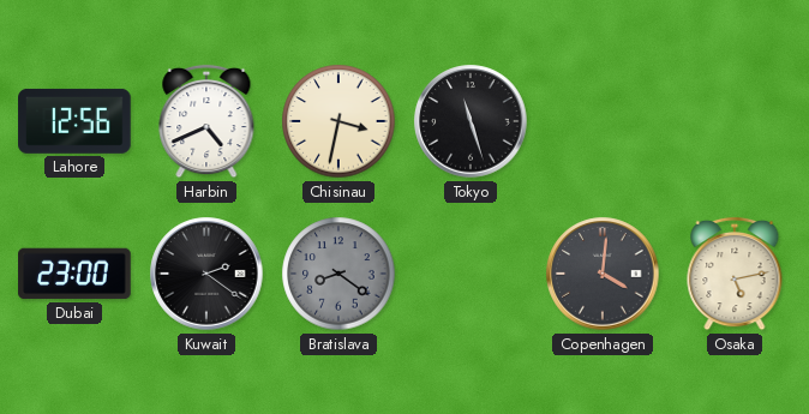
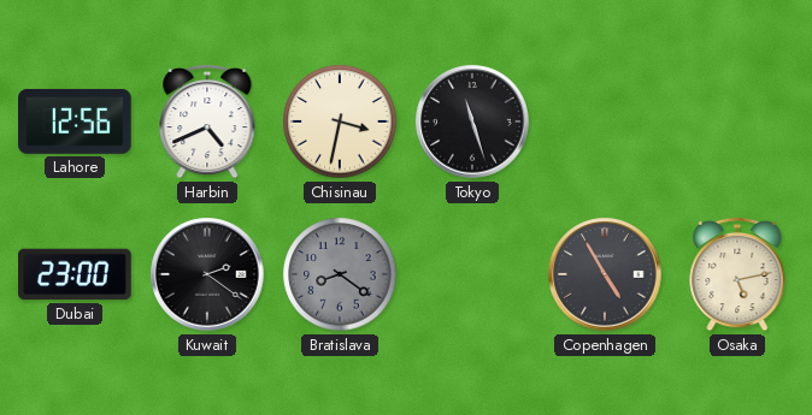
Copenhagen: 4:01 -> 4:55 (605, 274)
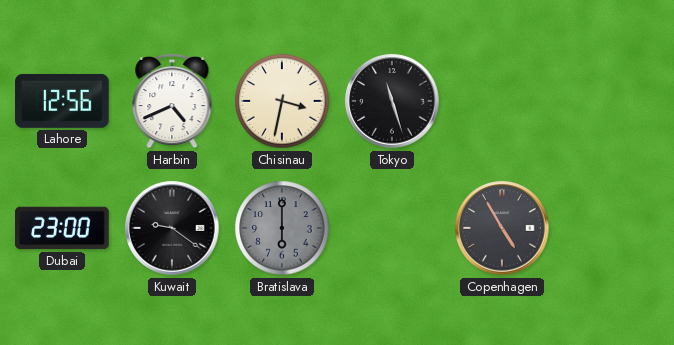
Kuwait: 2:21 -> 9:21 (172, 228)
Bratislava: 8:21 -> 6:00 (282, 228)
Osaka: 5:13 -> none (737, 274)
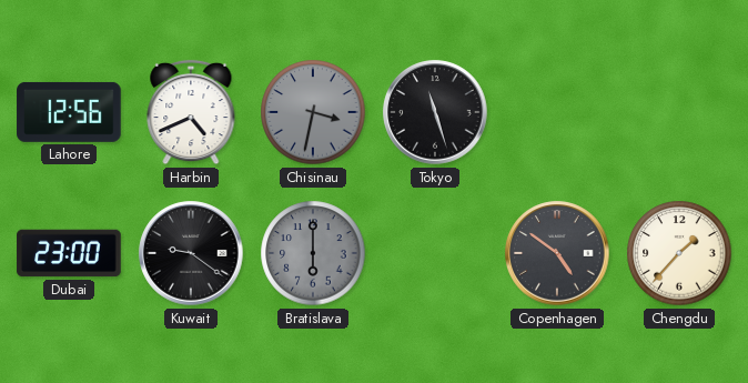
Chisinau dial: cream -> grey (313, 112)
Copenhagen: 4:55 -> 4:51 (557, 253)
Chengdu: none -> 1:37 (679, 253)
